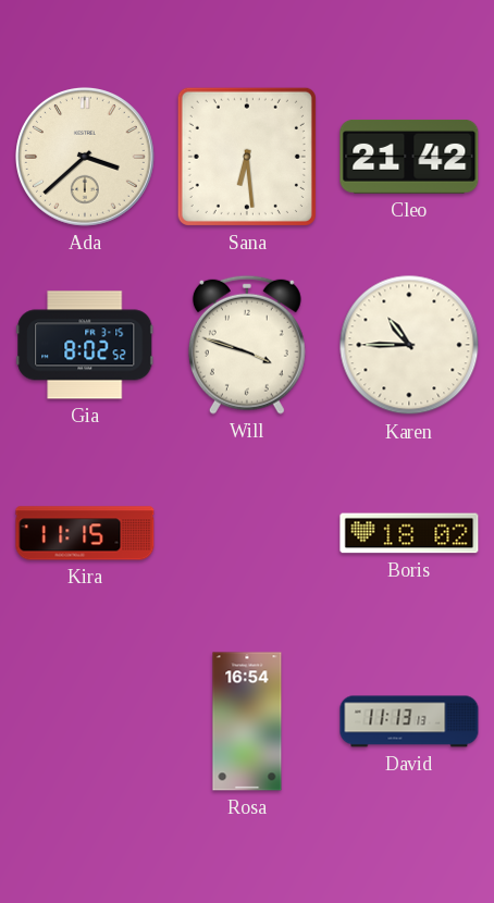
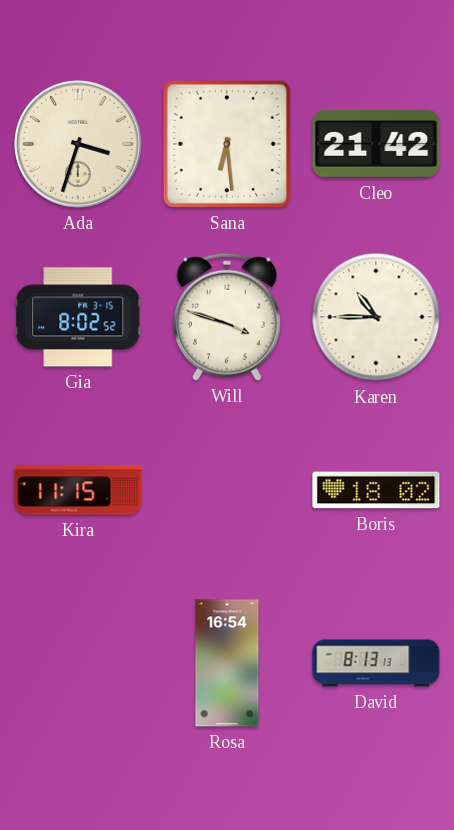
Ada: 3:38 -> 3:33 (79, 145)
David: 11:13 -> 8:13 (376, 663)
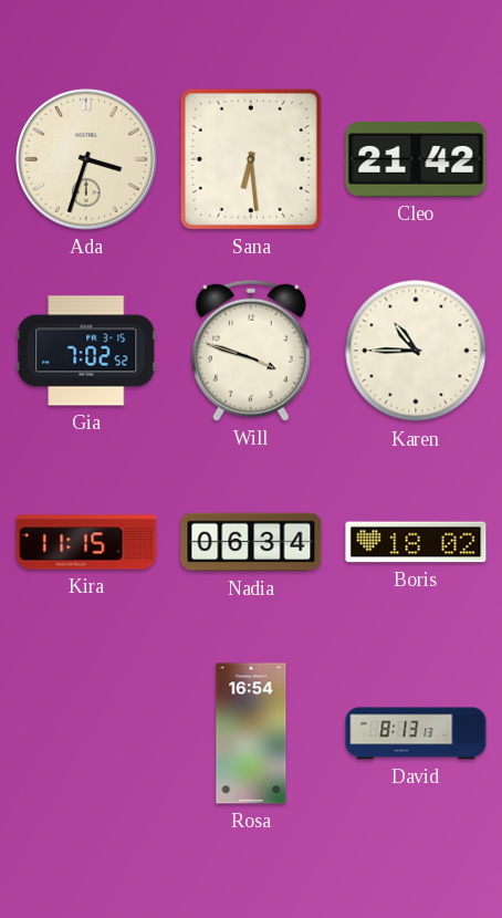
Gia: 8:02 -> 7:02 (86, 351)
Nadia: none -> 06:34 (251, 542)
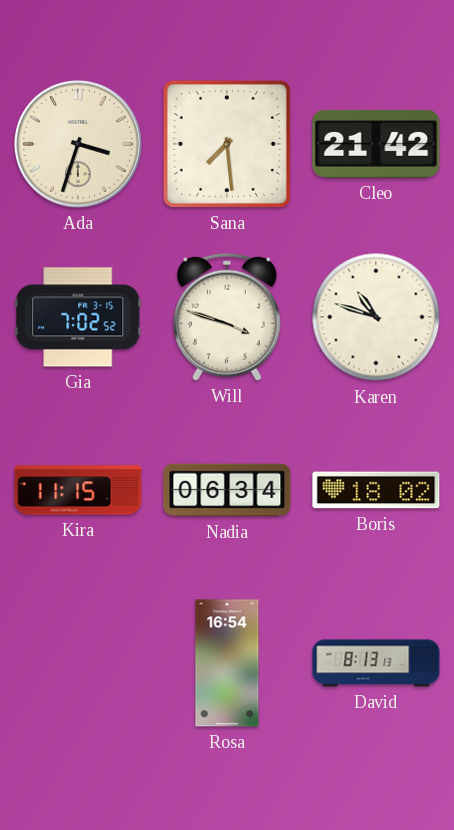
Sana: 6:29 -> 7:29 (227, 144)
Karen: 10:45 -> 10:48 (376, 317)
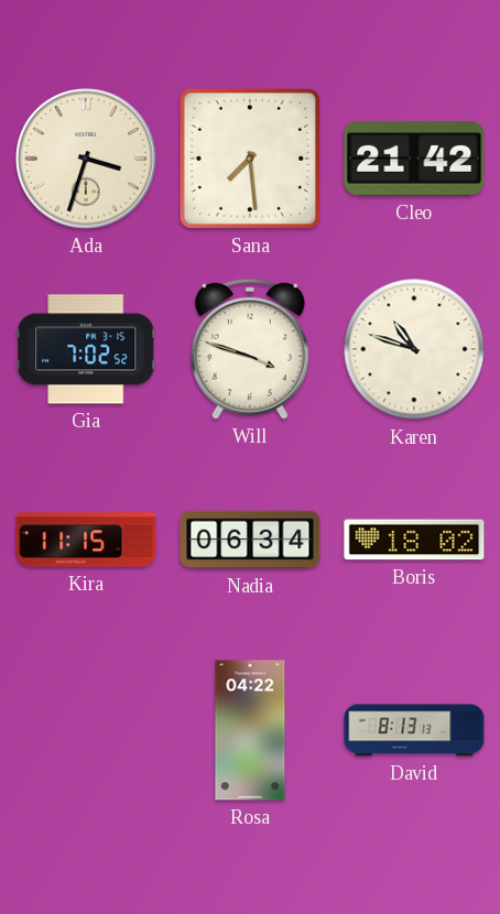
Rosa: 16:54 -> 04:22 (250, 730)
